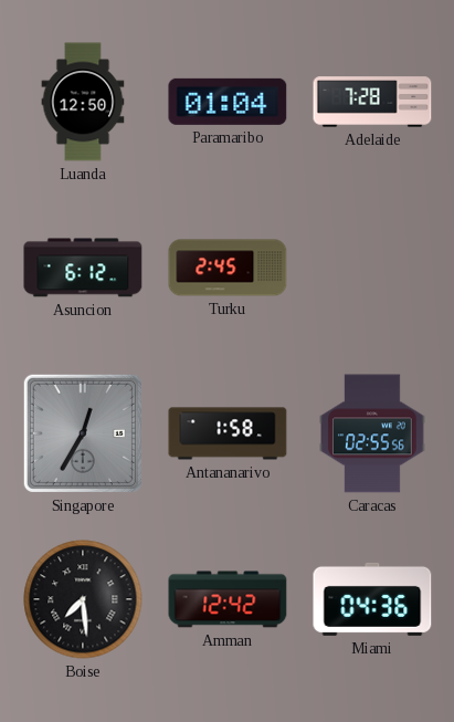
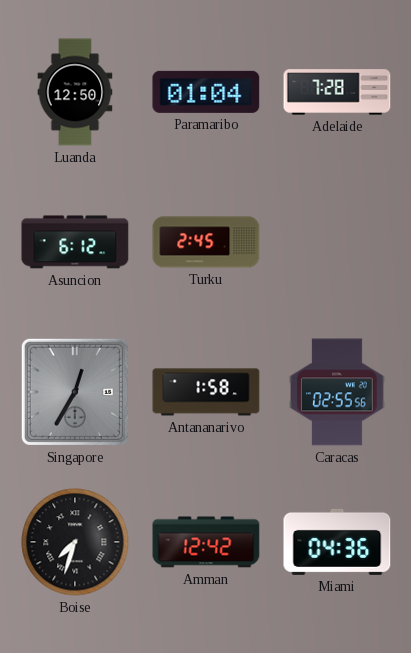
Boise: 7:29 -> 7:33 (75, 542)
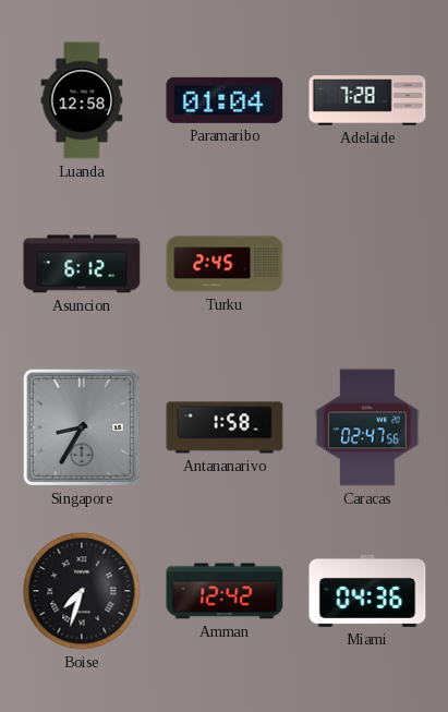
Luanda: 12:50 -> 12:58 (82, 100)
Singapore: 12:35 -> 8:35 (82, 427)
Caracas: 02:55 -> 02:47 (367, 427)
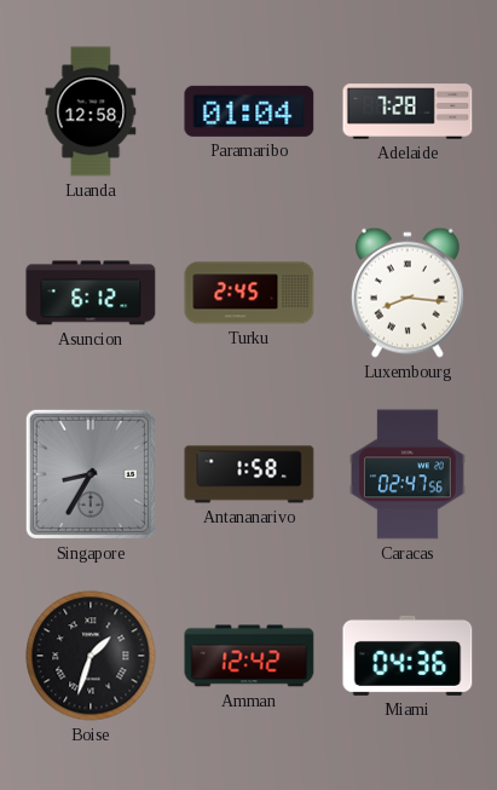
Luxembourg: none -> 8:16 (408, 293)
Boise: 7:33 -> 1:33 (91, 656)
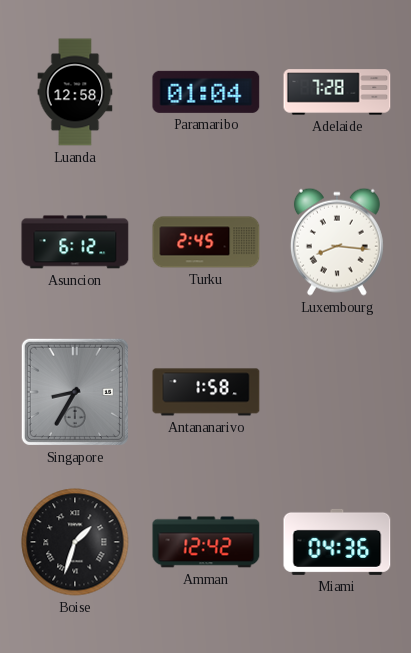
Caracas: 02:47 -> none (408, 474)
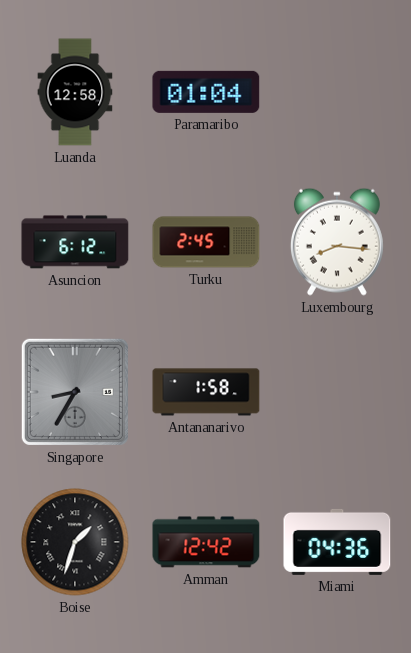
Adelaide: 7:28 -> none (337, 92)
